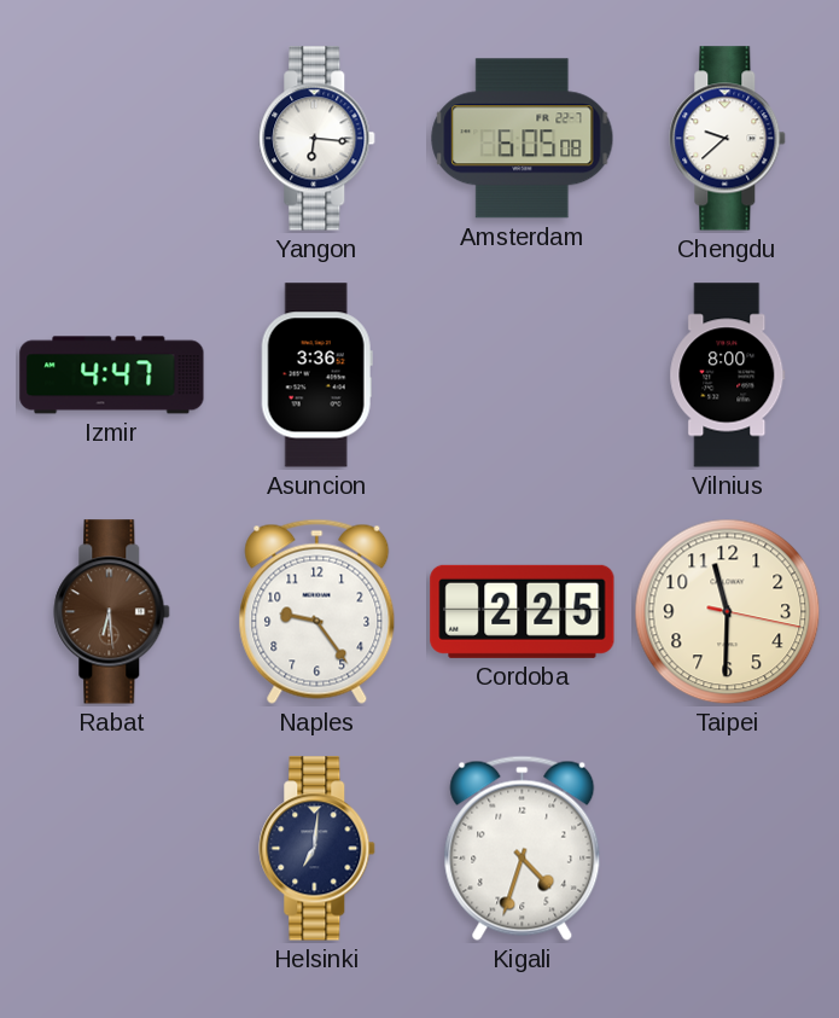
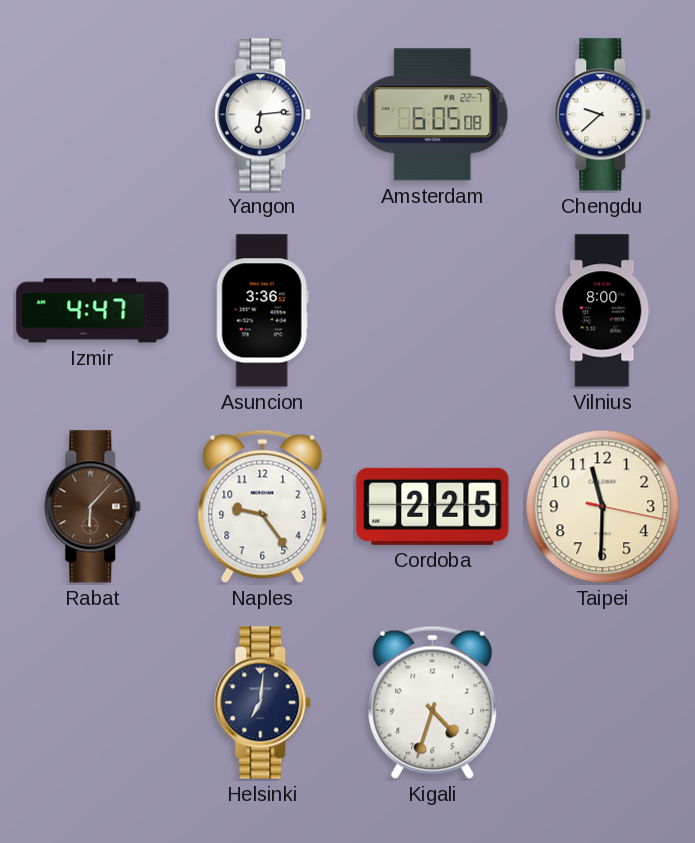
Yangon: 6:16 -> 6:14 (263, 115)
Rabat: 6:29 -> 6:07 (93, 507)
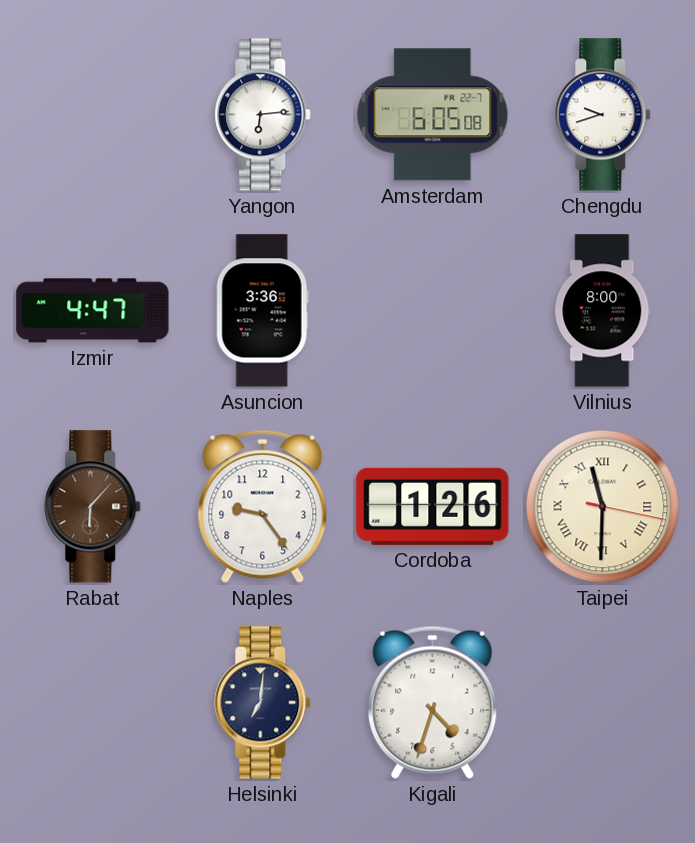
Chengdu: 9:38 -> 9:42 (603, 115)
Cordoba: 2:25 -> 1:26 (433, 506)
Taipei numerals: Arabic -> Roman (603, 507)
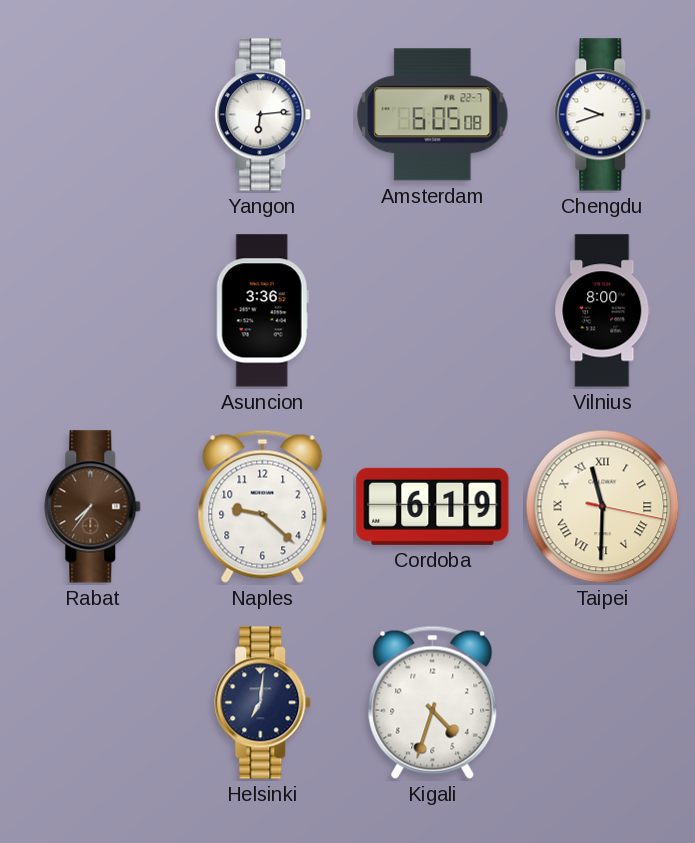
Izmir: 4:47 -> none (93, 311)
Rabat: 6:07 -> 7:36 (93, 507)
Naples: 9:24 -> 9:22 (263, 506)
Cordoba: 1:26 -> 6:19 (433, 506)
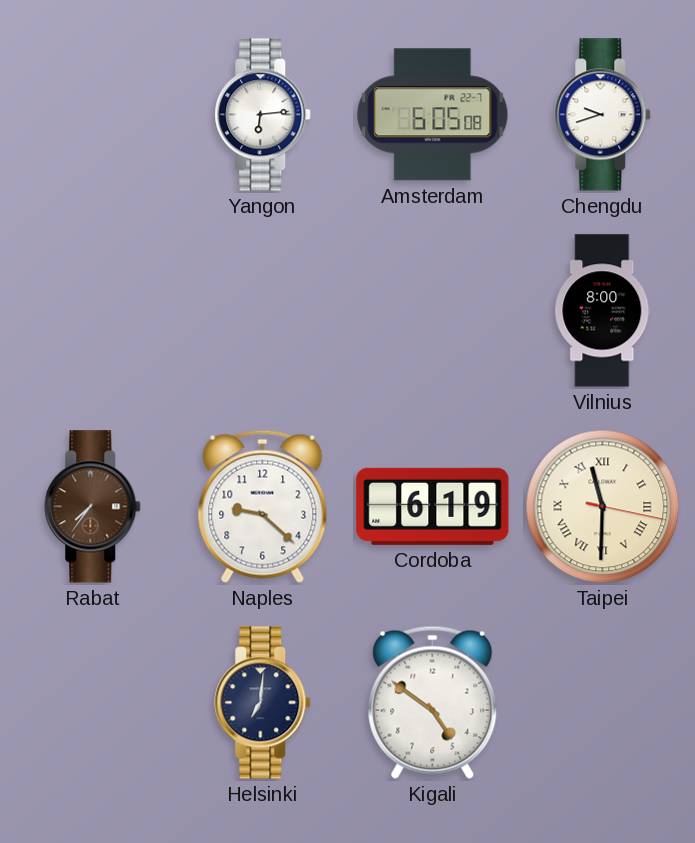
Asuncion: 3:36 -> none (262, 311)
Kigali: 4:33 -> 4:51 (433, 702)
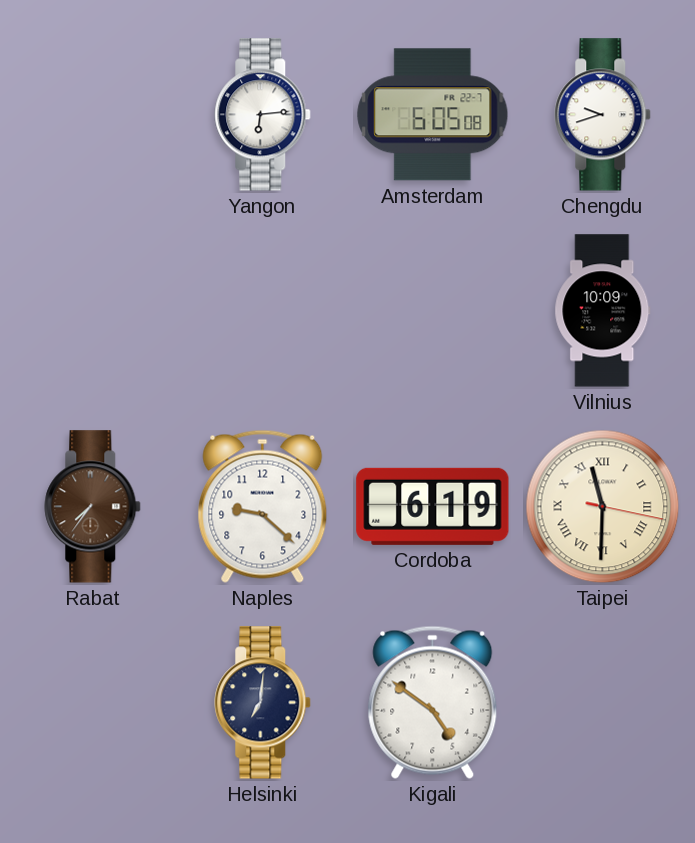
Vilnius: 8:00 -> 10:09 (603, 311)
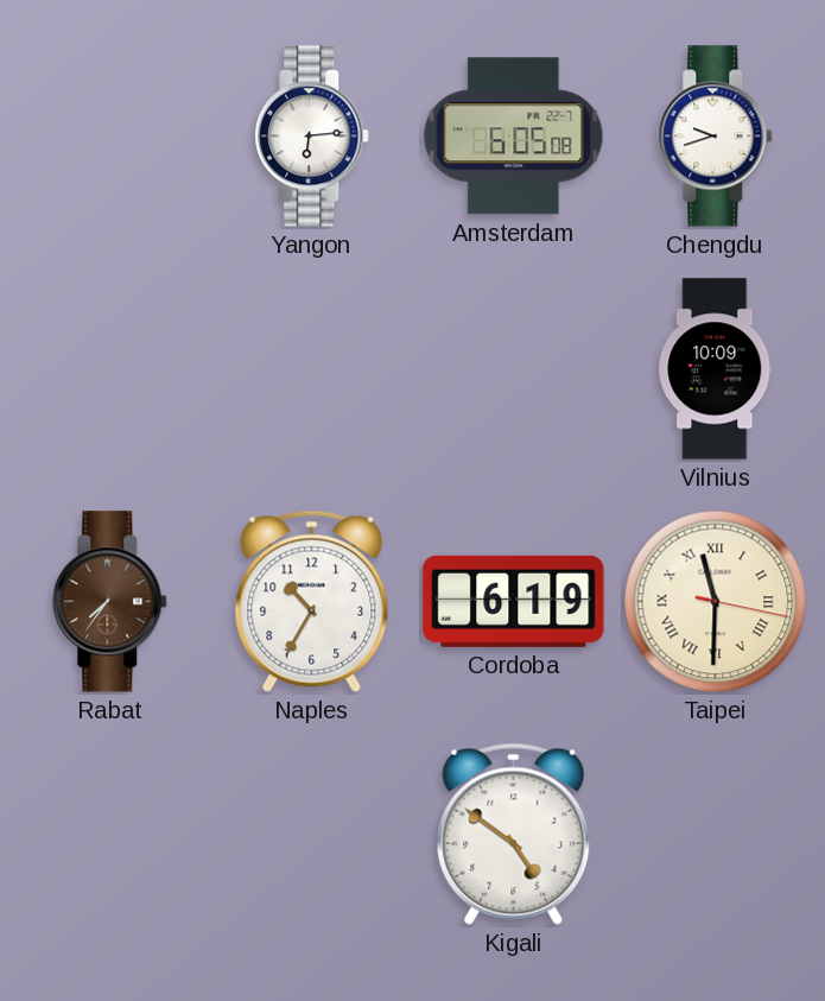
Naples: 9:22 -> 10:35 (312, 601)
Helsinki: 7:01 -> none (263, 703)
